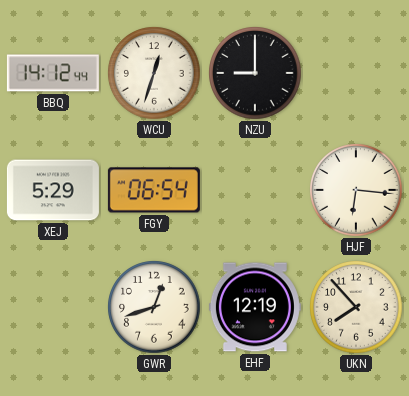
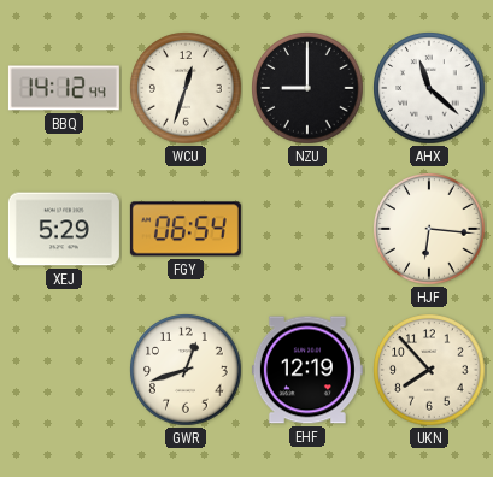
AHX: none -> 11:22 (429, 88)
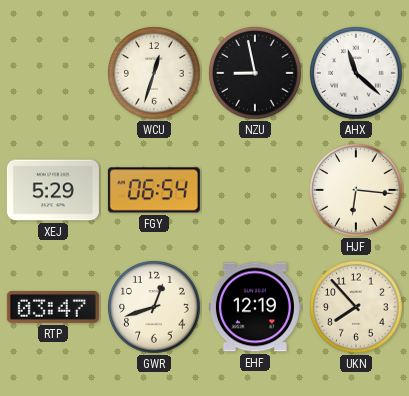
BBQ: 14:12 -> none (64, 88)
NZU: 9:00 -> 8:58 (255, 73)
RTP: none -> 03:47 (53, 308)
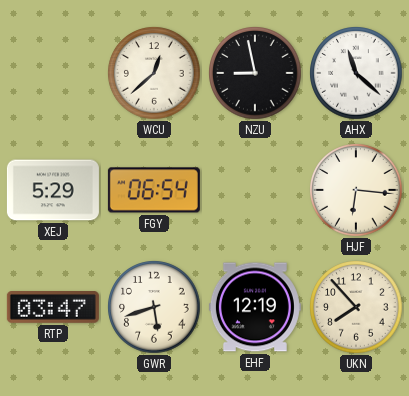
WCU: 12:33 -> 12:38 (154, 73)
GWR: 12:42 -> 5:42 (154, 307)
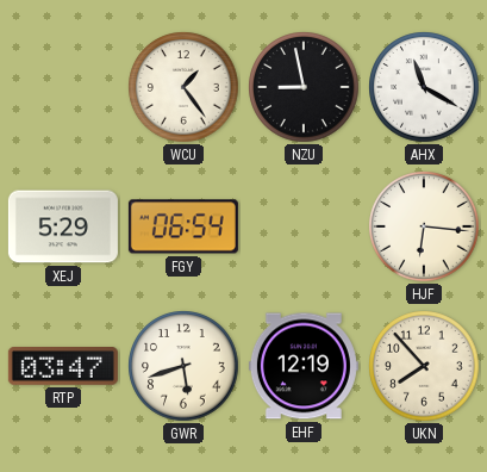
WCU: 12:38 -> 1:24 (183, 87)
AHX: 11:22 -> 11:20 (424, 87)
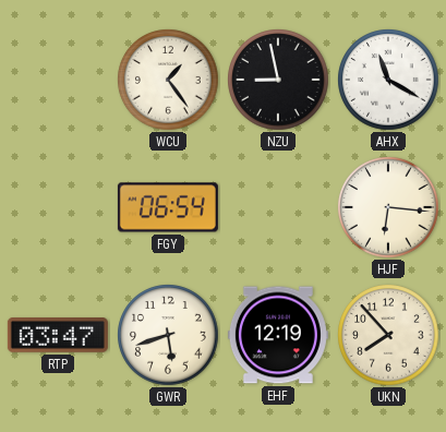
XEJ: 5:29 -> none (63, 226)
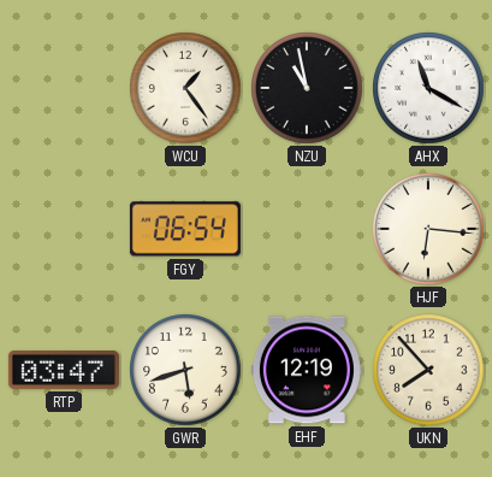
NZU: 8:58 -> 10:58 (307, 88)
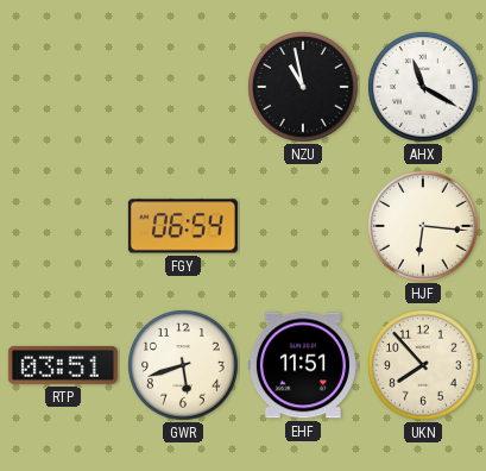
WCU: 1:24 -> none (185, 88)
RTP: 03:47 -> 03:51 (63, 366)
EHF: 12:19 -> 11:51 (303, 365)
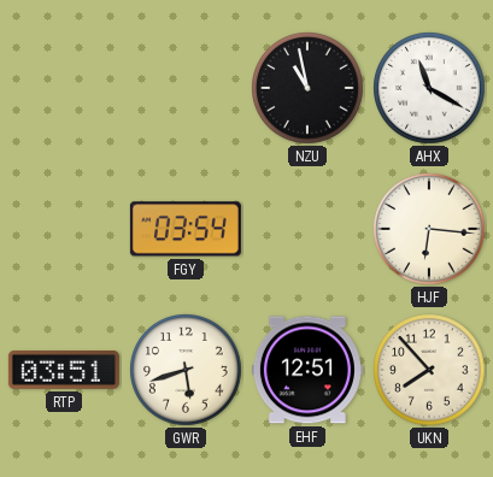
FGY: 06:54 -> 03:54 (186, 229)
EHF: 11:51 -> 12:51 (307, 370)
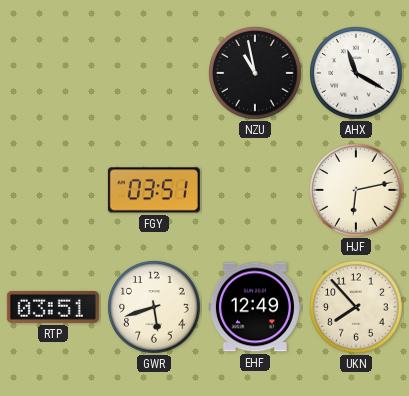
FGY: 03:54 -> 03:51 (154, 190)
HJF: 6:16 -> 6:13 (356, 190)
EHF: 12:51 -> 12:49 (255, 307)
